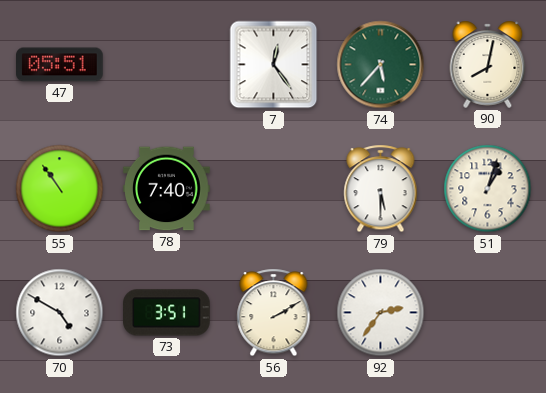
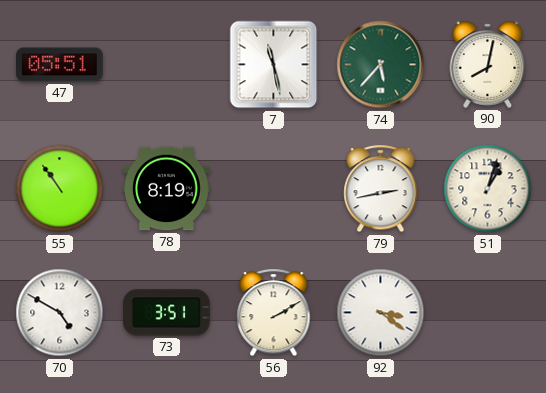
7: 12:24 -> 11:28 (274, 65)
78: 7:40 -> 8:19 (167, 189)
79: 5:30 -> 2:43 (381, 189)
92: 2:36 -> 3:21 (381, 313)
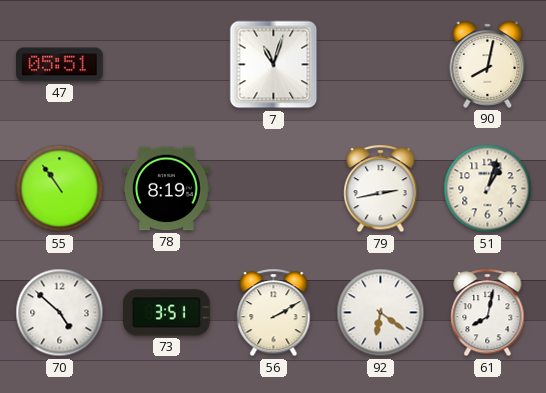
7: 11:28 -> 11:03 (274, 65)
74: 5:37 -> none (381, 65)
70: 4:50 -> 4:52 (60, 313)
92: 3:21 -> 6:21 (381, 313)
61: none -> 8:02 (488, 313)
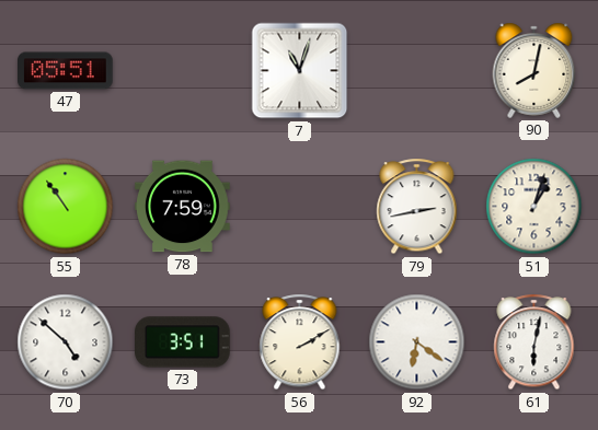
78: 8:19 -> 7:59 (183, 207)
61: 8:02 -> 6:02 (534, 342)
